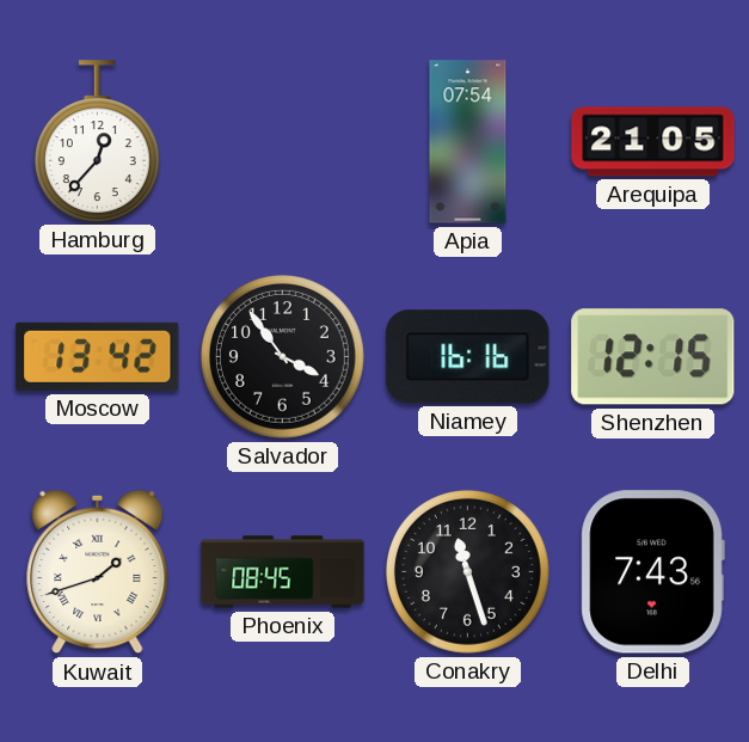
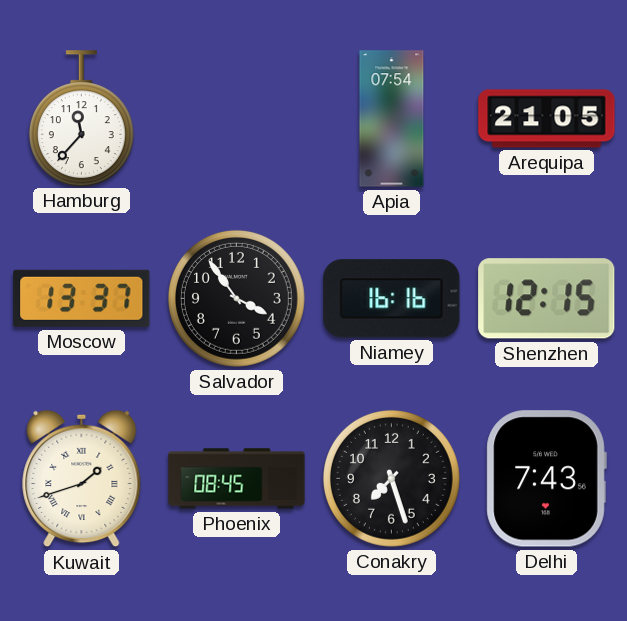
Hamburg: 12:37 -> 11:37 (81, 118)
Moscow: 13:42 -> 13:37 (82, 298)
Conakry: 11:27 -> 7:27 (391, 478)
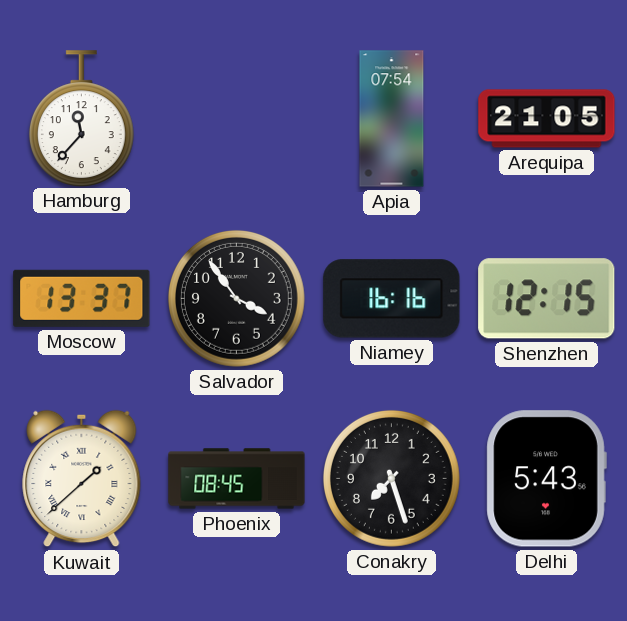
Kuwait: 1:42 -> 1:38 (82, 479)
Delhi: 7:43 -> 5:43 (546, 479)
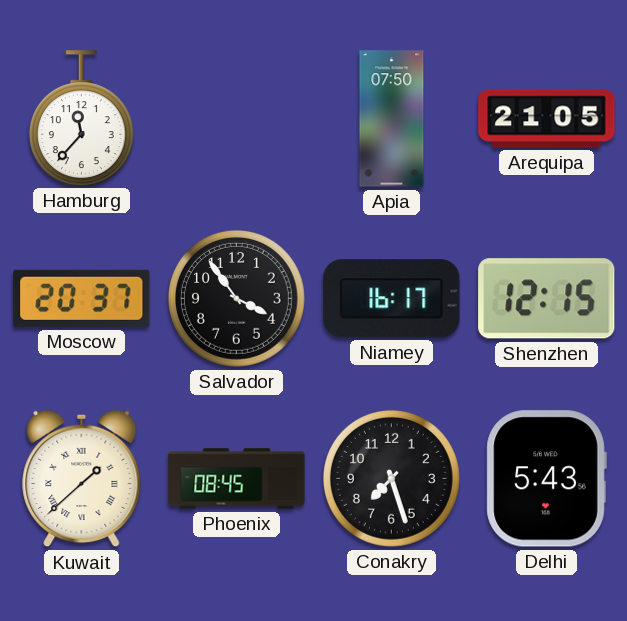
Apia: 07:54 -> 07:50 (392, 119)
Moscow: 13:37 -> 20:37 (82, 298)
Niamey: 16:16 -> 16:17 (392, 299)
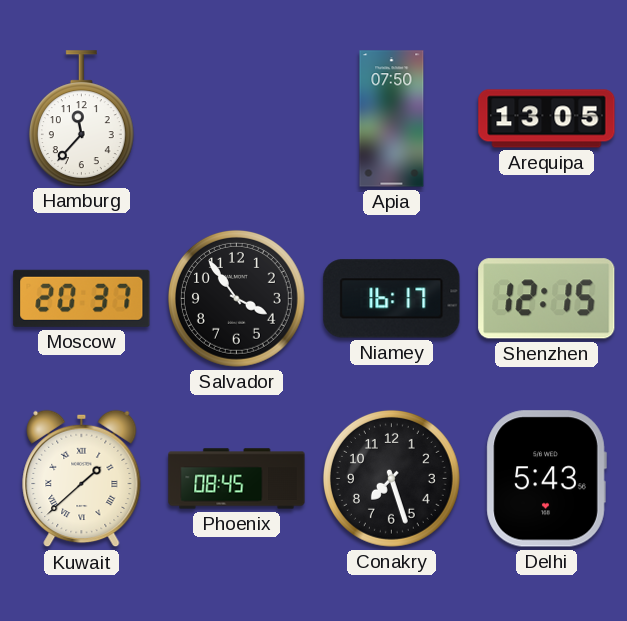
Arequipa: 21:05 -> 13:05 (547, 119)
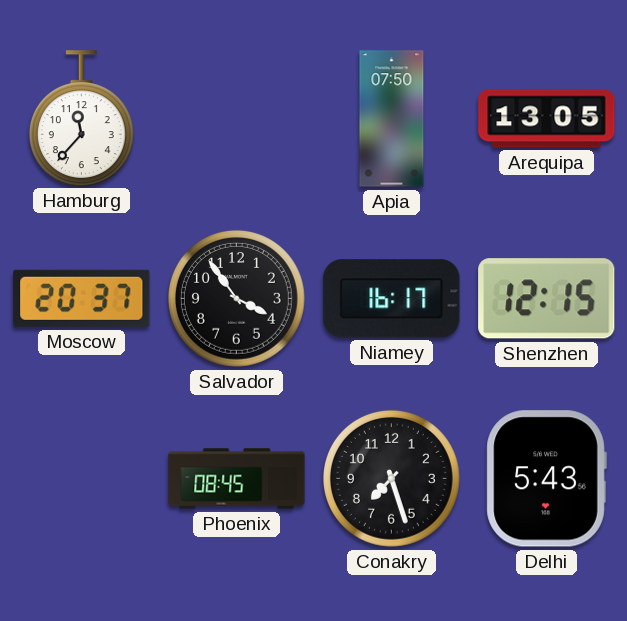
Kuwait: 1:38 -> none (82, 479)
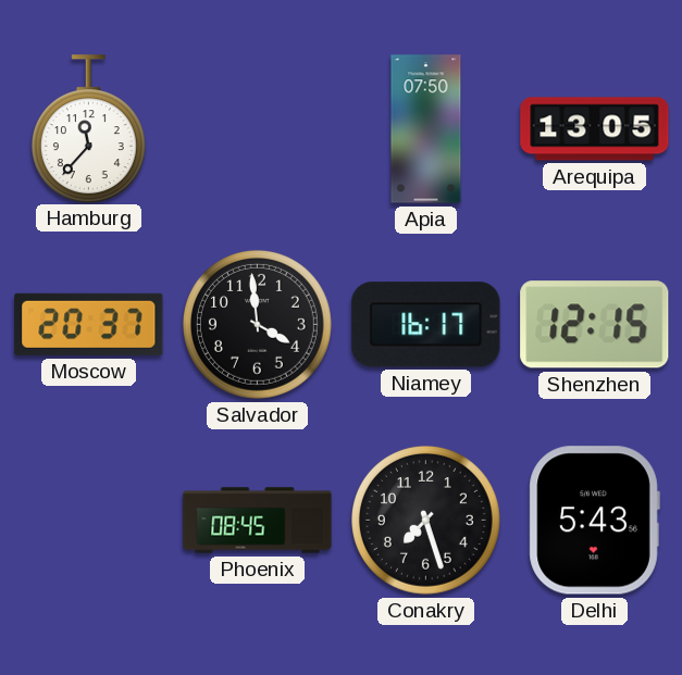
Salvador: 3:54 -> 3:59 (257, 324)
